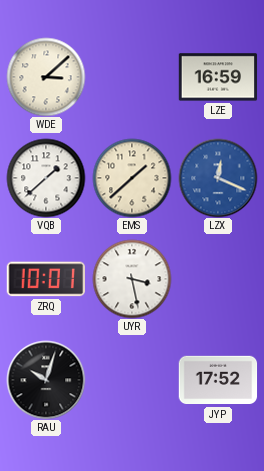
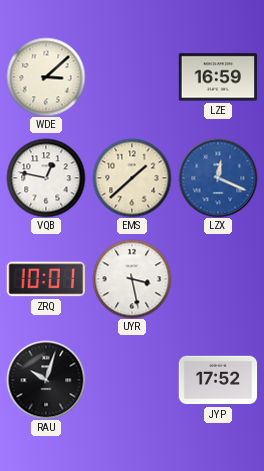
VQB: 1:38 -> 12:47 (46, 178)
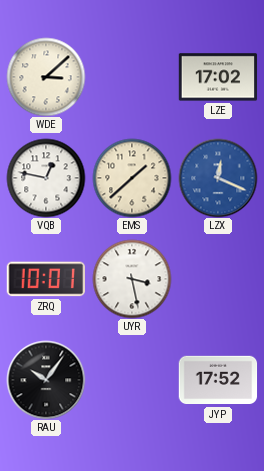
LZE: 16:59 -> 17:02 (218, 77)
RAU: 10:03 -> 10:06 (46, 380)
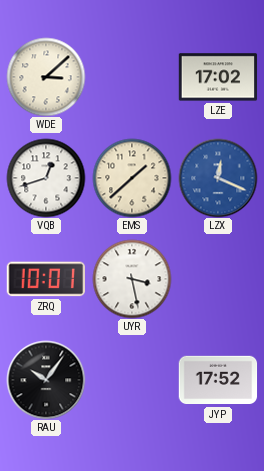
VQB: 12:47 -> 12:42 (46, 178)
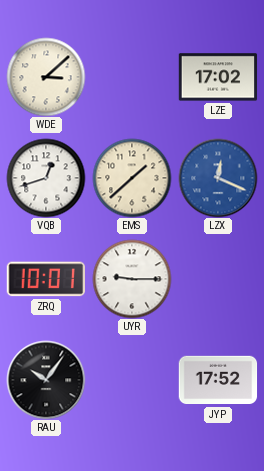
UYR: 3:28 -> 9:15 (132, 279)
